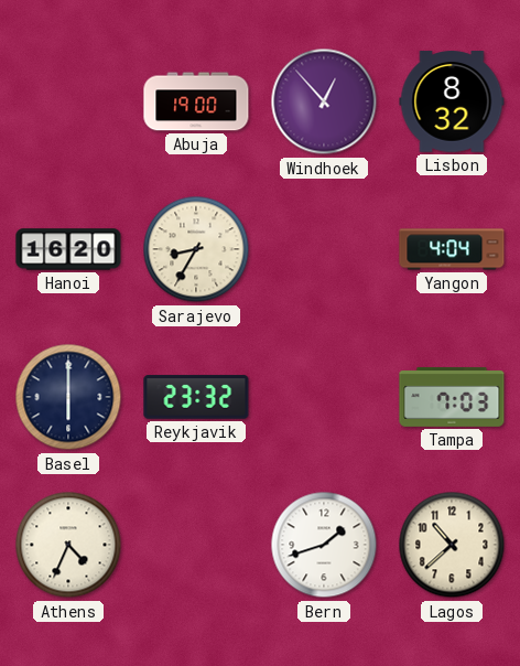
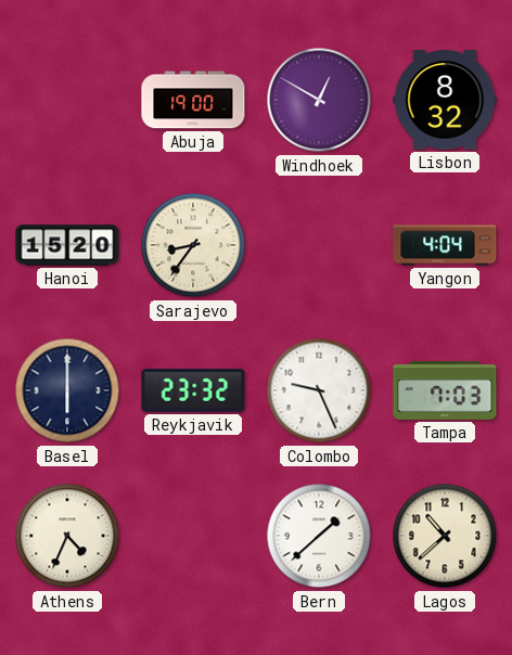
Windhoek: 12:53 -> 12:50 (319, 100)
Hanoi: 16:20 -> 15:20 (67, 245)
Sarajevo: 8:35 -> 8:36 (193, 245)
Colombo: none -> 9:26 (319, 390)
Bern: 1:42 -> 1:38 (319, 536)
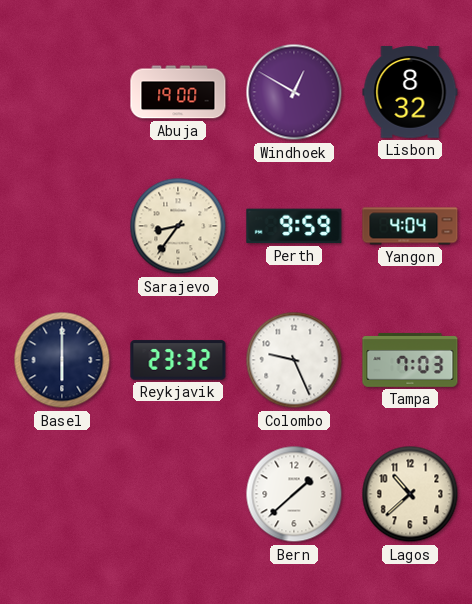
Hanoi: 15:20 -> none (67, 245)
Perth: none -> 9:59 (294, 226)
Athens: 4:34 -> none (67, 536)
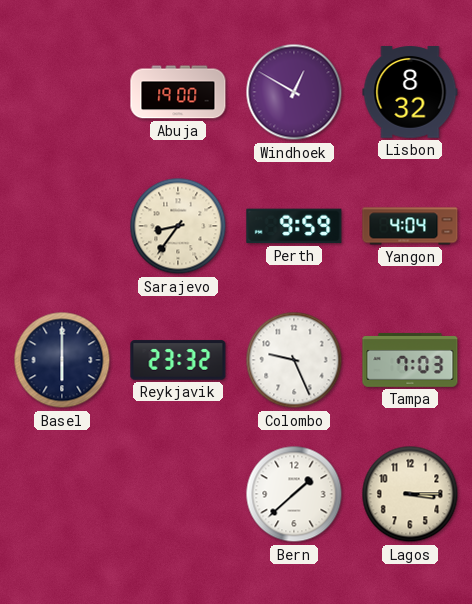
Lagos: 10:38 -> 3:15 (410, 494)
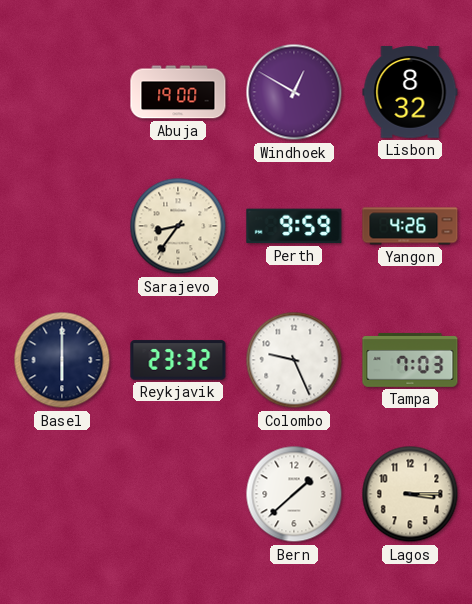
Yangon: 4:04 -> 4:26 (410, 226)
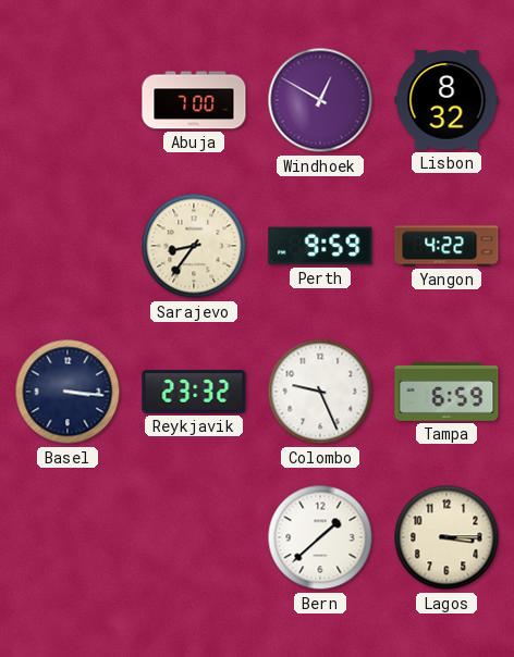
Abuja: 19:00 -> 7:00 (194, 100)
Yangon: 4:26 -> 4:22 (446, 246)
Basel: 6:00 -> 3:16 (68, 392)
Tampa: 7:03 -> 6:59 (446, 392)
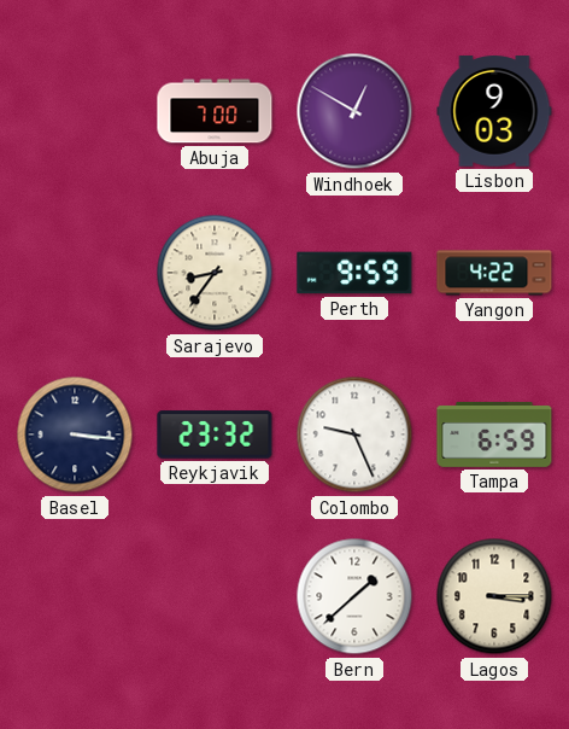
Lisbon: 8:32 -> 9:03 (494, 111)
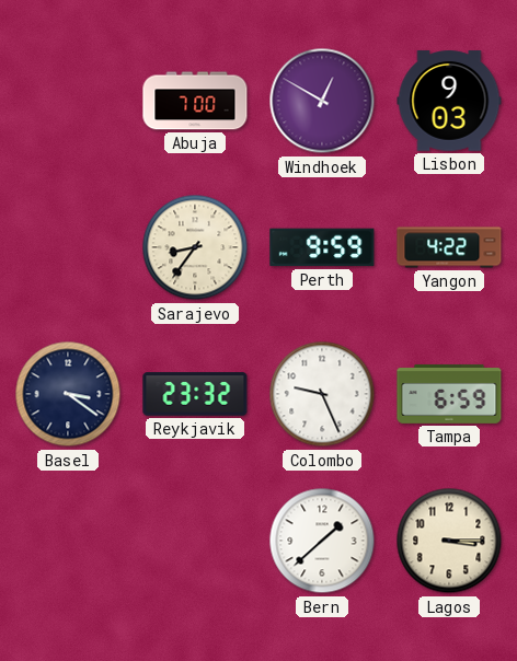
Basel: 3:16 -> 3:21 (68, 394)
